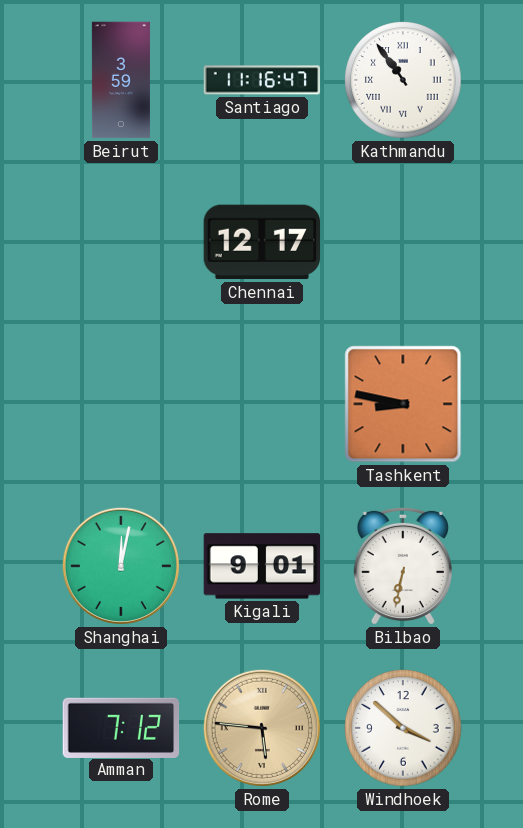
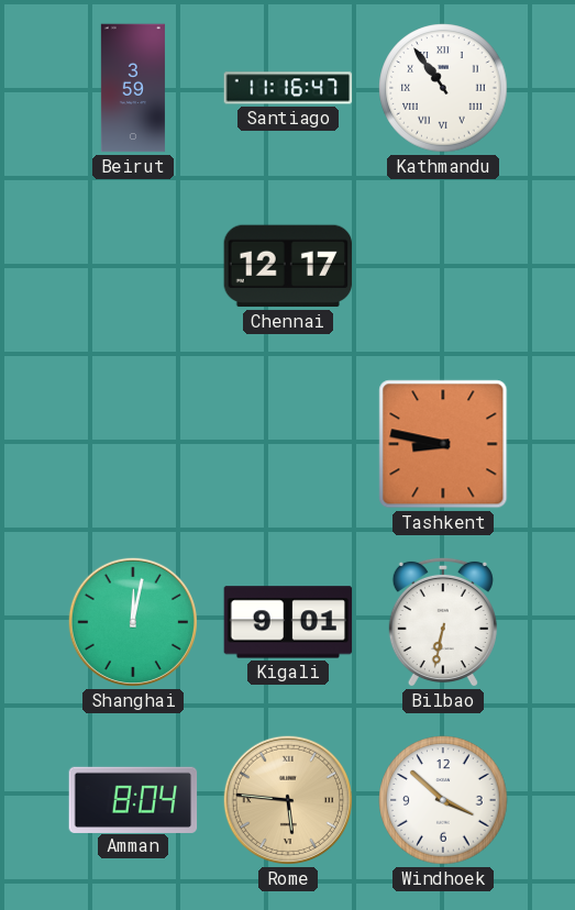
Amman: 7:12 -> 8:04 (133, 799)
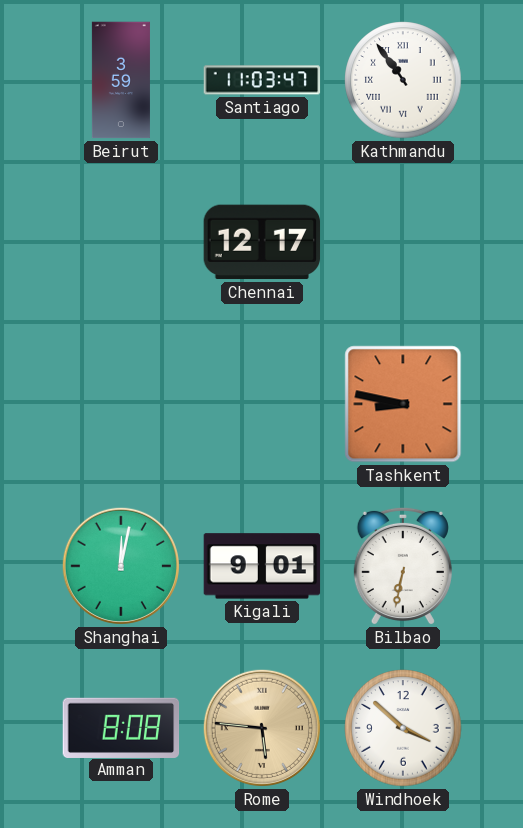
Santiago: 11:16 -> 11:03 (262, 80)
Amman: 8:04 -> 8:08 (121, 727)
